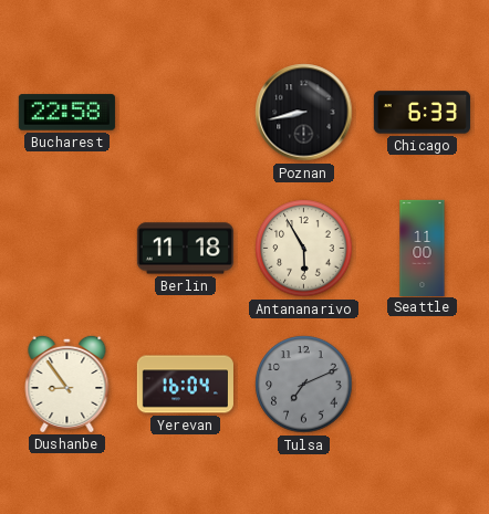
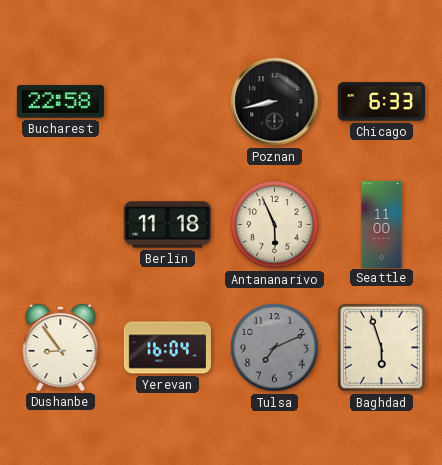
Antananarivo: 5:55 -> 5:56 (275, 225)
Baghdad: none -> 5:57 (381, 347)
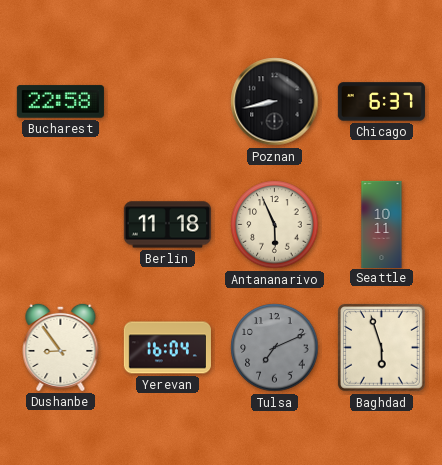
Chicago: 6:33 -> 6:37 (381, 102)
Seattle: 11:00 -> 10:11 (382, 224)
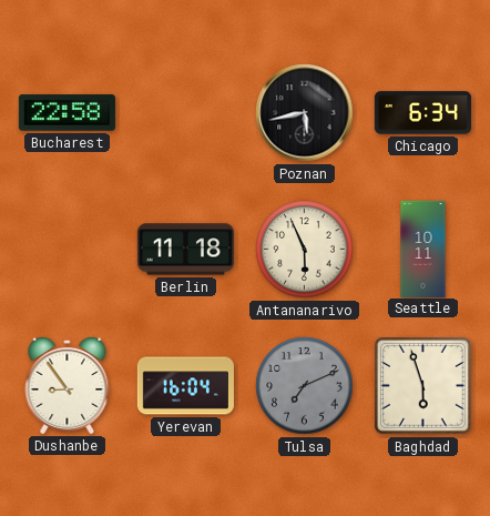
Poznan: 8:43 -> 5:43 (305, 113)
Chicago: 6:37 -> 6:34 (422, 113)
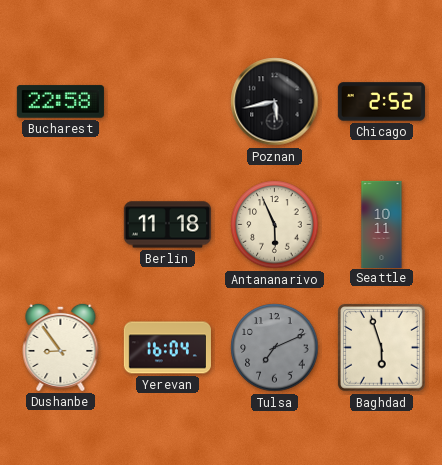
Chicago: 6:34 -> 2:52 (381, 102)
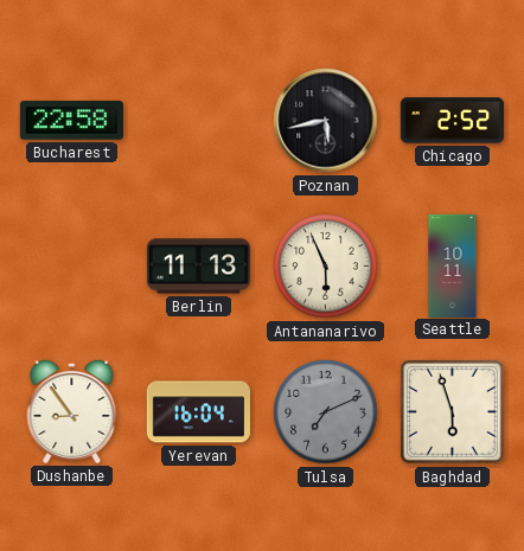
Berlin: 11:18 -> 11:13 (198, 267)
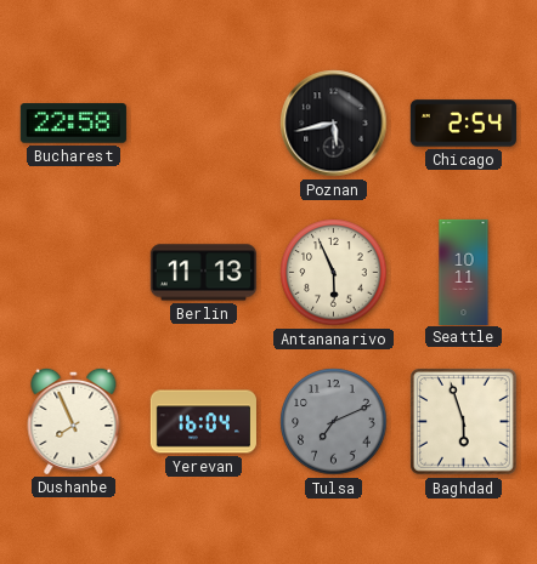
Chicago: 2:52 -> 2:54 (463, 124)
Dushanbe: 8:54 -> 7:56 (74, 421)
